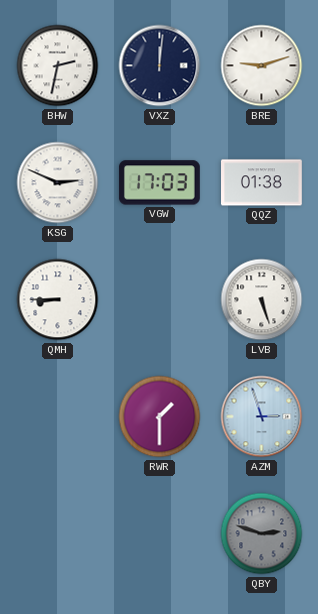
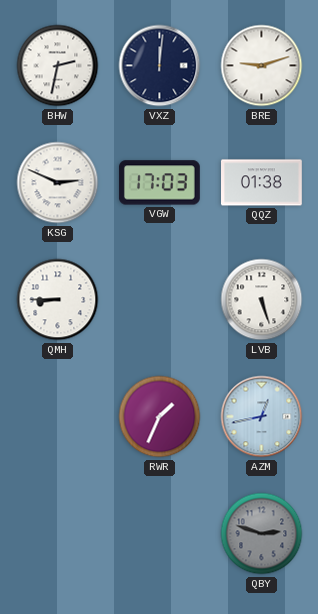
RWR: 1:30 -> 1:34 (160, 417)
AZM: 2:57 -> 12:43 (262, 417)
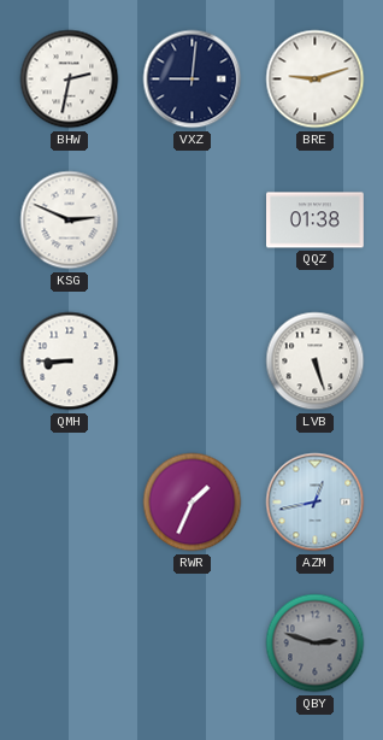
VXZ: 12:01 -> 9:01 (193, 80)
VGW: 17:03 -> none (159, 183)
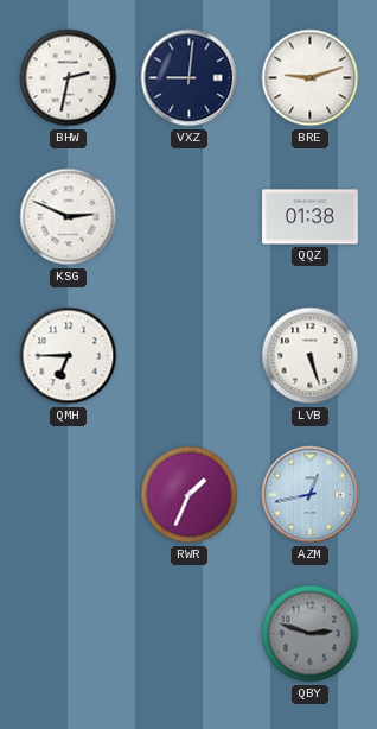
QMH: 8:45 -> 6:45 (69, 356)
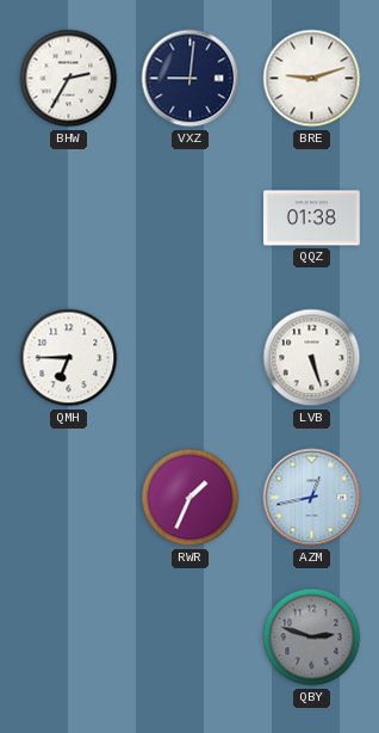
BHW: 2:32 -> 2:35 (69, 79)
KSG: 2:49 -> none (69, 217)
